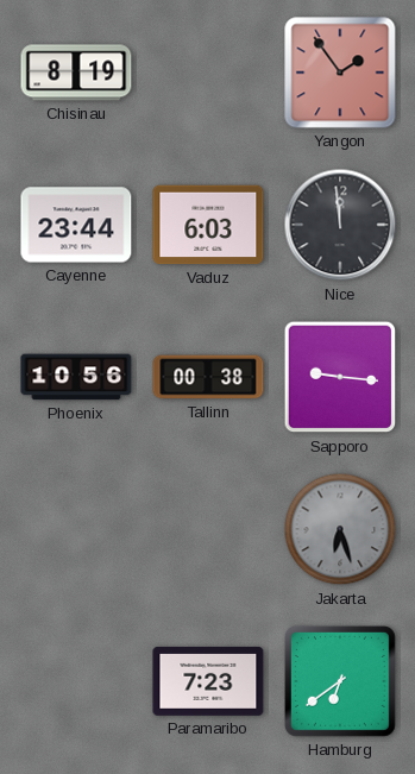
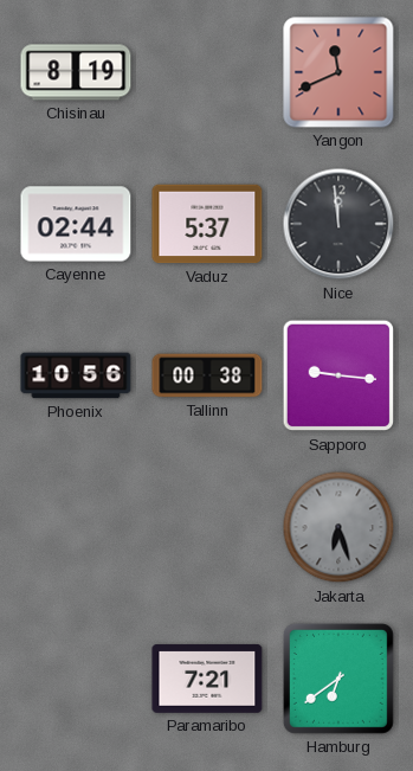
Yangon: 1:54 -> 11:41 (338, 72)
Cayenne: 23:44 -> 02:44 (76, 224)
Vaduz: 6:03 -> 5:37 (207, 224)
Paramaribo: 7:23 -> 7:21 (207, 679)
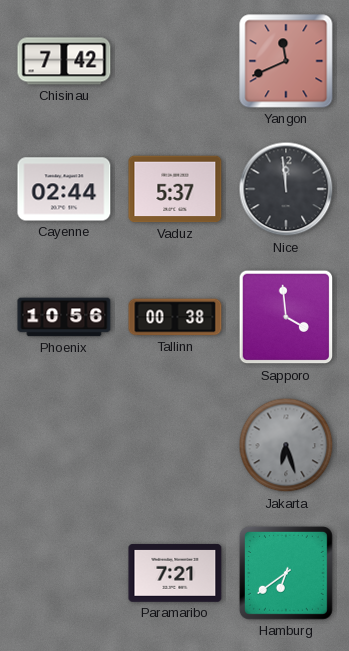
Chisinau: 8:19 -> 7:42 (64, 61)
Sapporo: 9:16 -> 3:59 (286, 317)
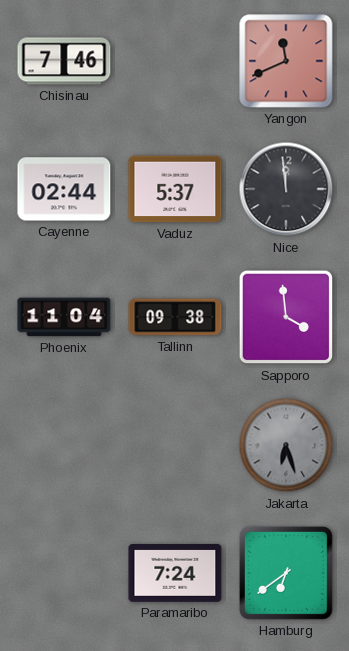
Chisinau: 7:42 -> 7:46 (64, 61)
Phoenix: 10:56 -> 11:04 (64, 317)
Tallinn: 00:38 -> 09:38 (175, 317)
Paramaribo: 7:21 -> 7:24 (175, 573)
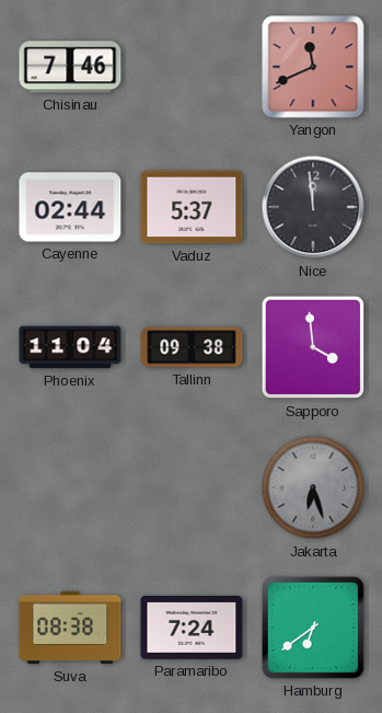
Suva: none -> 08:38 (70, 628)
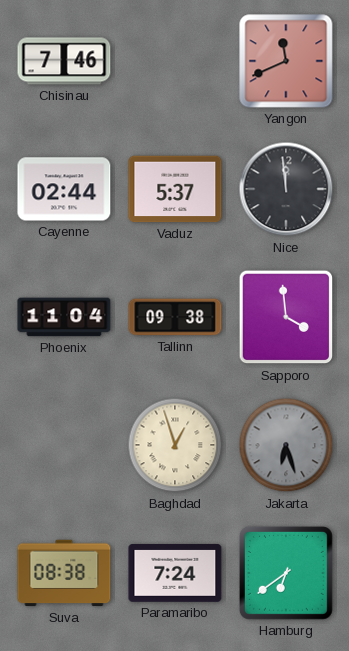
Baghdad: none -> 12:57 (175, 445)
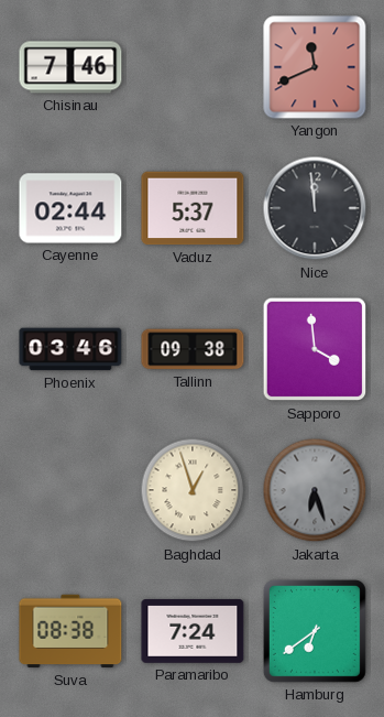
Phoenix: 11:04 -> 03:46 (70, 349)
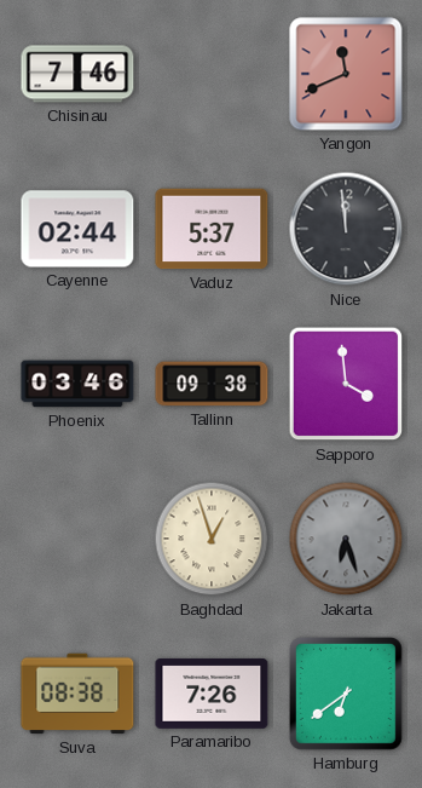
Paramaribo: 7:24 -> 7:26 (212, 694)
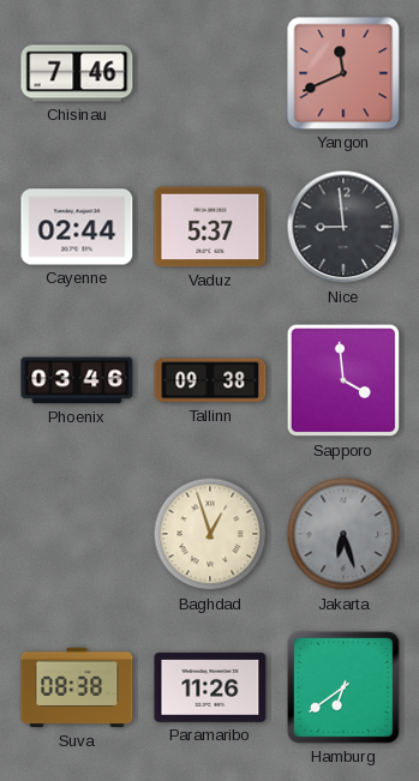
Nice: 11:59 -> 8:59 (343, 227)
Paramaribo: 7:26 -> 11:26 (210, 687)
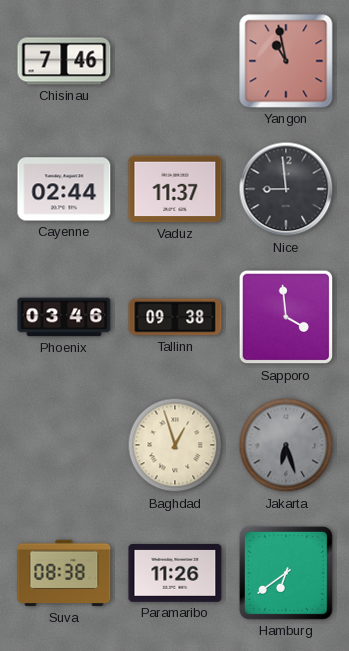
Yangon: 11:41 -> 10:58 (286, 61)
Vaduz: 5:37 -> 11:37 (175, 189)
